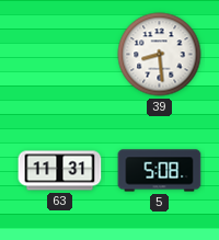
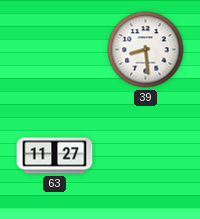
63: 11:31 -> 11:27 (55, 156)
5: 5:08 -> none (160, 171)
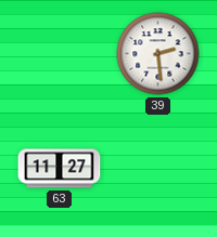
39: 8:29 -> 2:29 (158, 54)
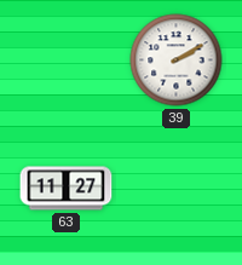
39: 2:29 -> 2:10 (177, 61)
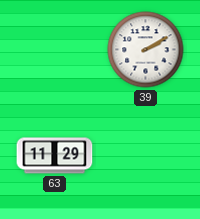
63: 11:27 -> 11:29 (55, 156)
